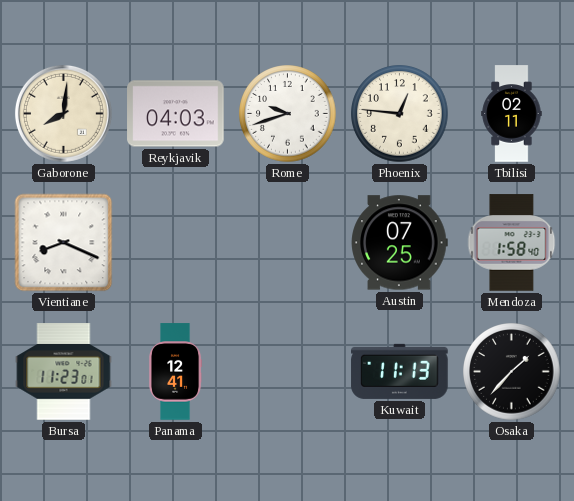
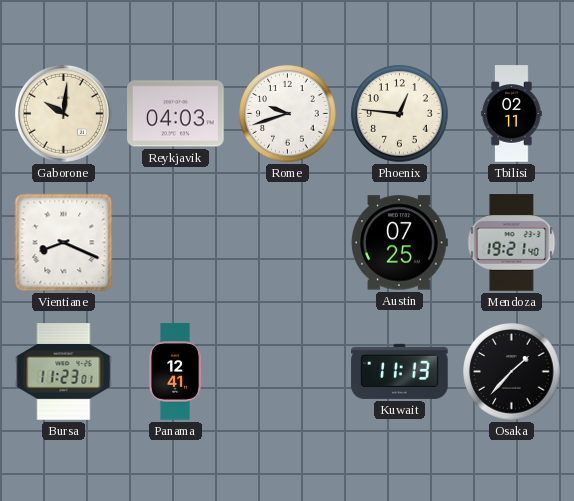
Gaborone: 8:01 -> 10:01 (63, 113)
Mendoza: 1:58 -> 19:21 (512, 243)
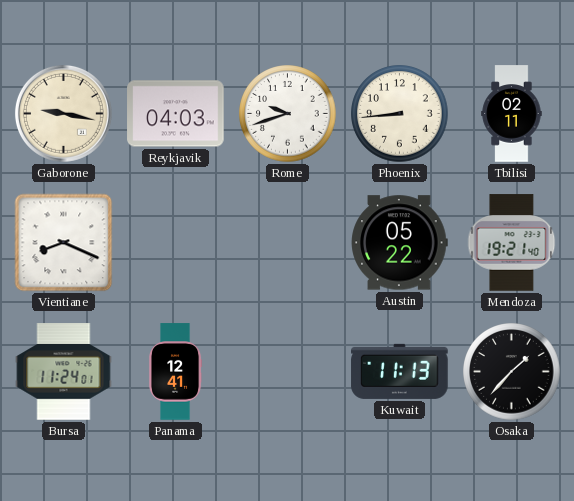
Gaborone: 10:01 -> 9:17 (63, 113)
Phoenix: 12:46 -> 8:44 (400, 114)
Austin: 07:25 -> 05:22 (400, 243)
Bursa: 11:23 -> 11:24 (64, 372)
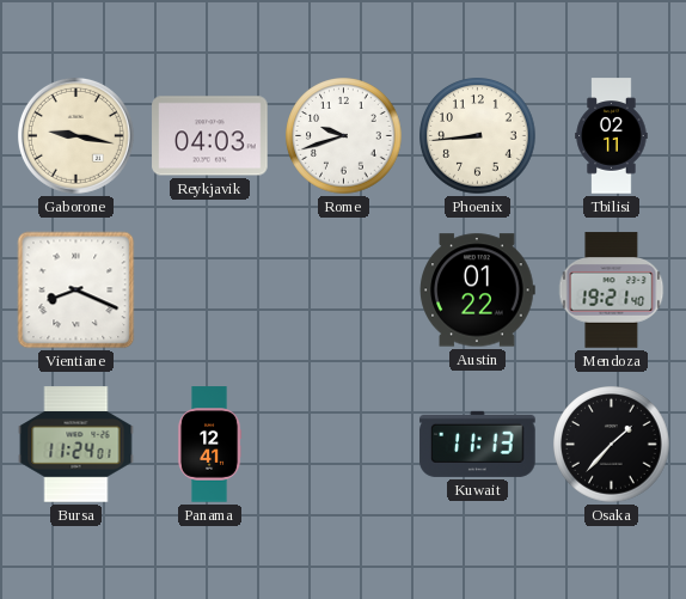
Austin: 05:22 -> 01:22 (478, 291)
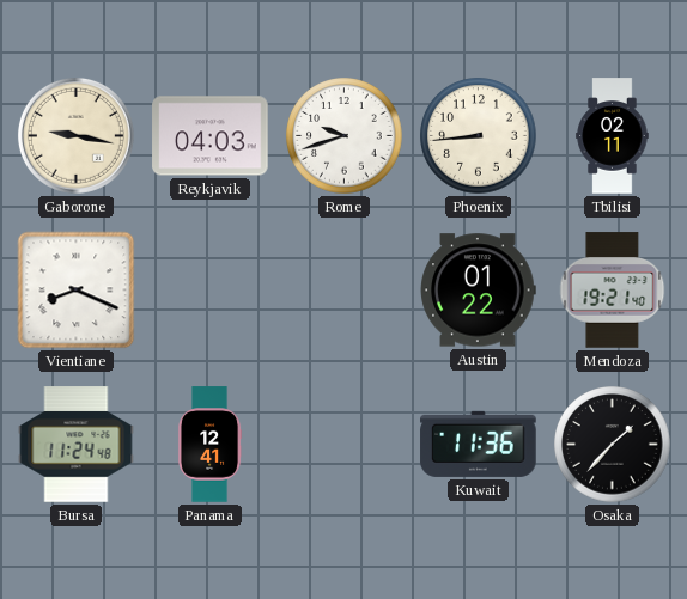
Bursa: 11:24:01 -> 11:24:48 (77, 445)
Kuwait: 11:13 -> 11:36 (479, 444)
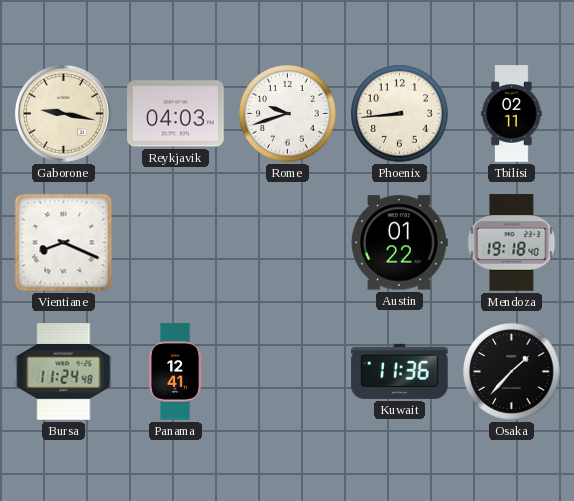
Mendoza: 19:21 -> 19:18 (512, 243)
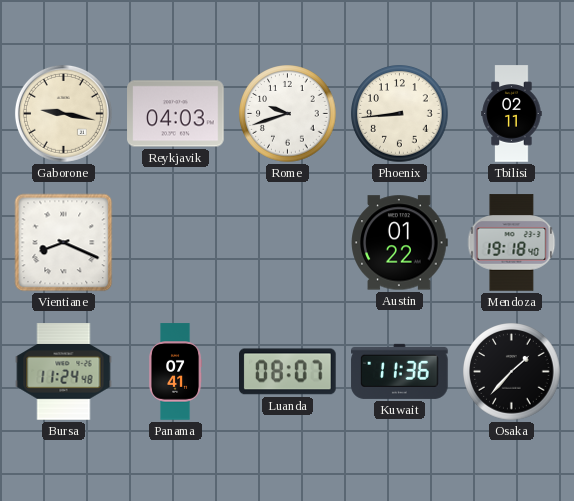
Panama: 12:41 -> 07:41 (175, 372)
Luanda: none -> 08:07 (288, 372)
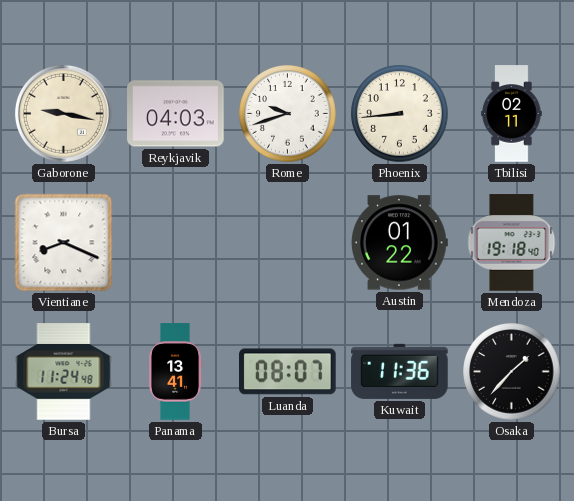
Panama: 07:41 -> 13:41 (175, 372)
